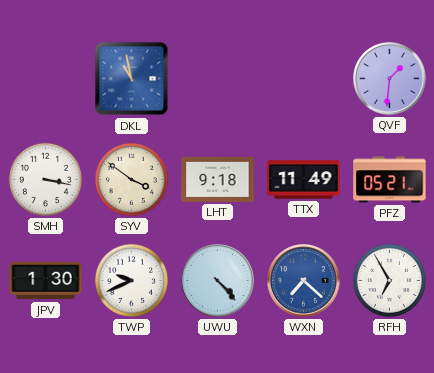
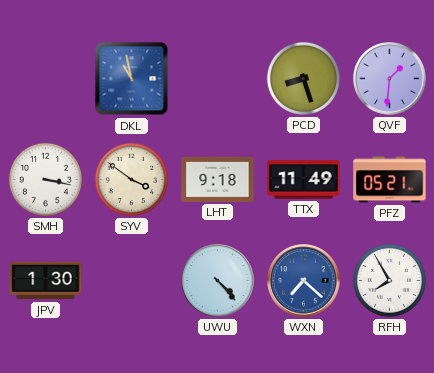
PCD: none -> 8:27 (303, 78)
TWP: 9:41 -> none (131, 280)
RFH: 6:55 -> 7:55 (389, 280)
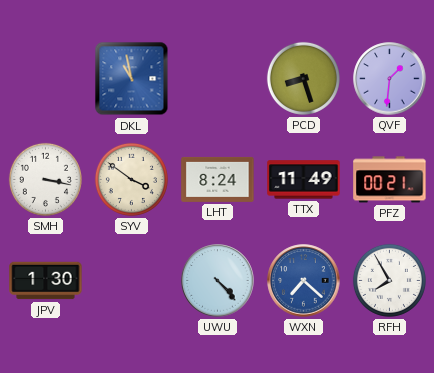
LHT: 9:18 -> 8:24 (218, 179)
PFZ: 05:21 -> 00:21 (390, 180)
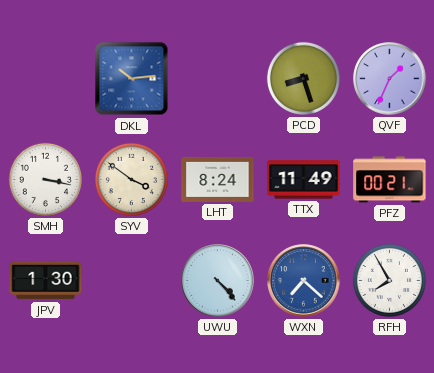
DKL: 10:58 -> 10:14 (132, 79)
QVF: 1:31 -> 1:34 (390, 79)
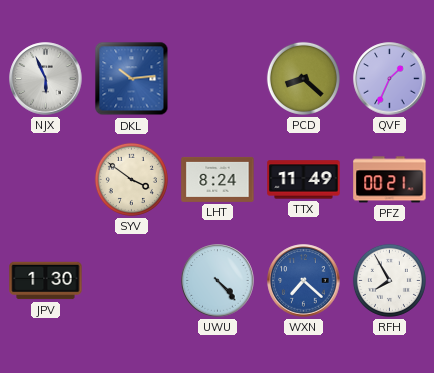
NJX: none -> 5:56 (46, 79)
PCD: 8:27 -> 8:22 (303, 78)
SMH: 3:17 -> none (45, 179)
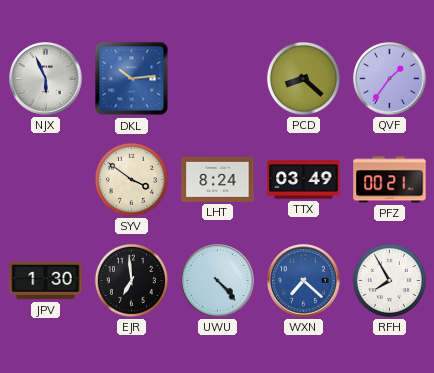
QVF: 1:34 -> 1:36 (390, 79)
TTX: 11:49 -> 03:49 (304, 180)
EJR: none -> 6:59 (131, 280)
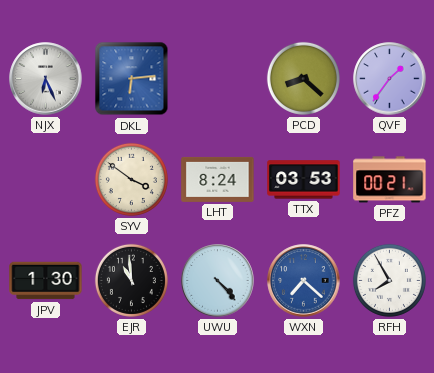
NJX: 5:56 -> 6:26 (46, 79)
DKL: 10:14 -> 6:14 (132, 79)
TTX: 03:49 -> 03:53 (304, 180)
EJR: 6:59 -> 10:59 (131, 280)
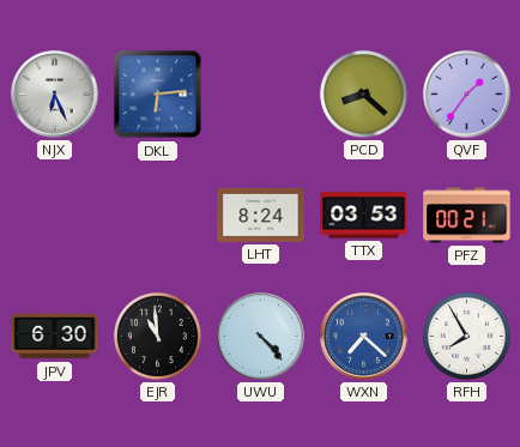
SYV: 3:51 -> none (131, 179)
JPV: 1:30 -> 6:30 (55, 337)
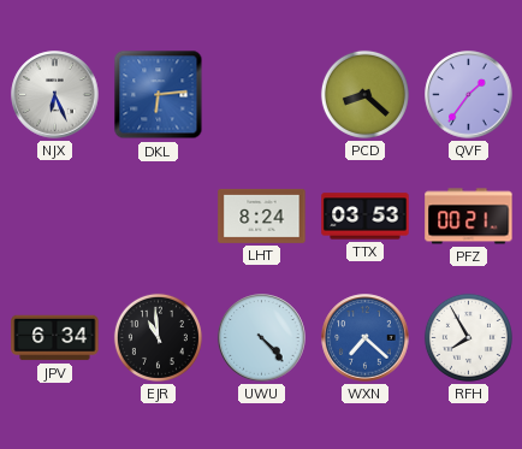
JPV: 6:30 -> 6:34 (55, 338)
